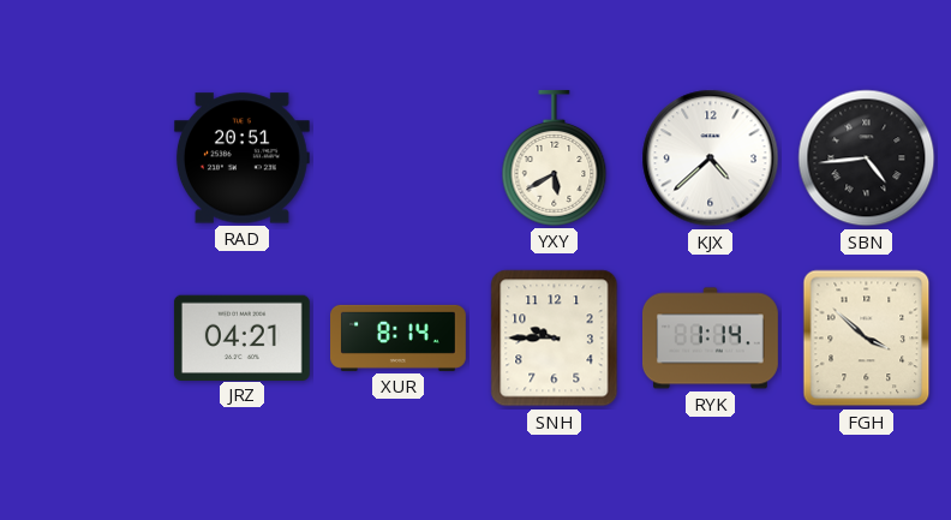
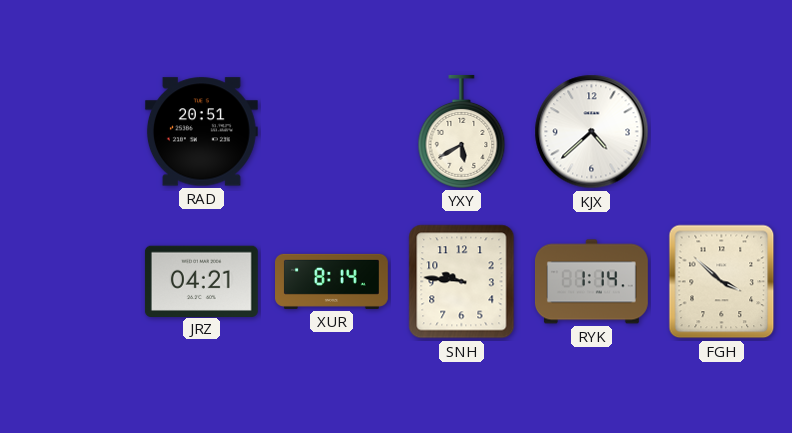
SBN: 4:44 -> none (867, 159)
SNH: 9:45 -> 9:46 (462, 282)
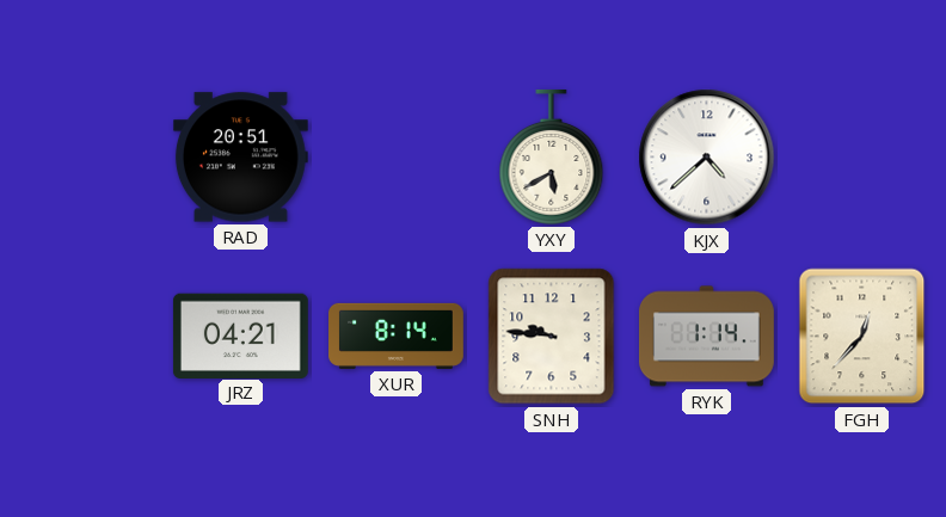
FGH: 3:52 -> 12:37 (862, 337)
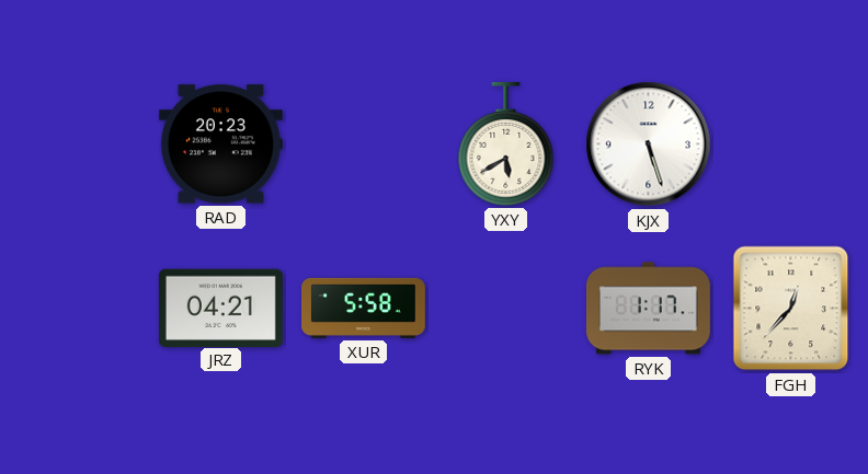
RAD: 20:51 -> 20:23 (220, 144)
KJX: 4:38 -> 5:27 (649, 144)
XUR: 8:14 -> 5:58 (364, 308)
SNH: 9:46 -> none (552, 337)
RYK: 1:14 -> 1:17 (649, 309)
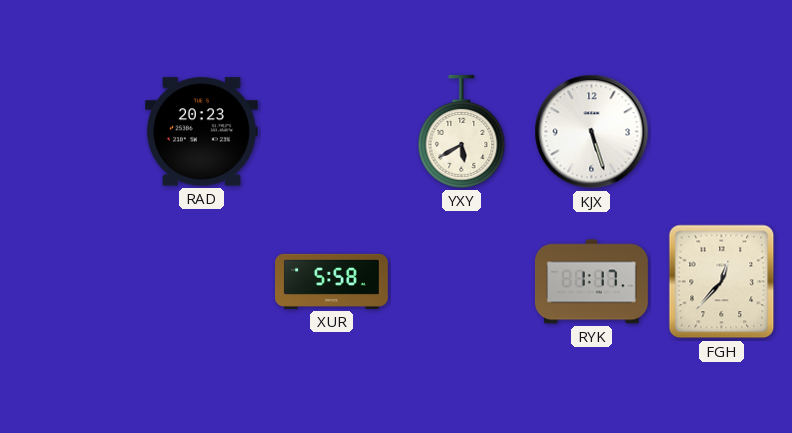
JRZ: 04:21 -> none (220, 308)
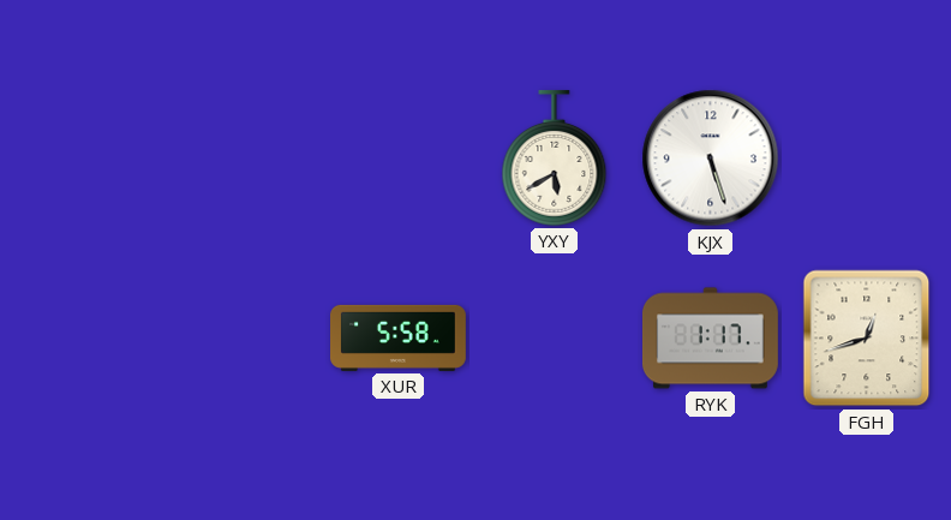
RAD: 20:23 -> none (201, 132)
FGH: 12:37 -> 12:42 (867, 339)
